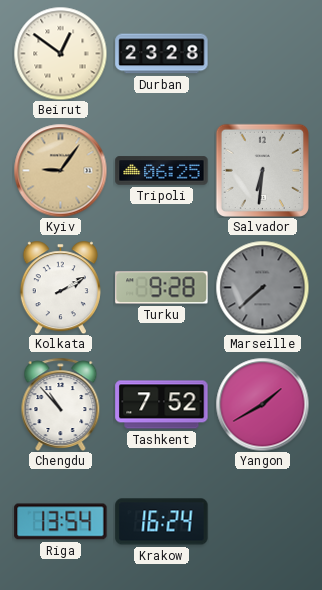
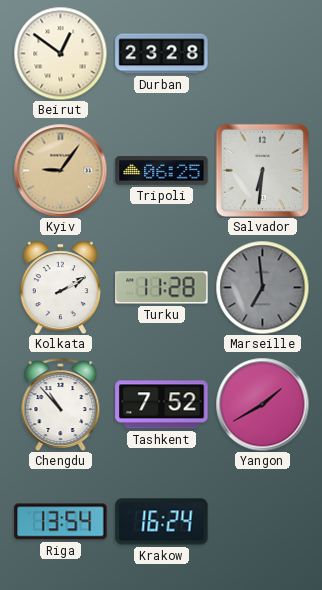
Turku: 9:28 -> 11:28 (162, 288)
Marseille: 7:38 -> 6:59 (262, 287)
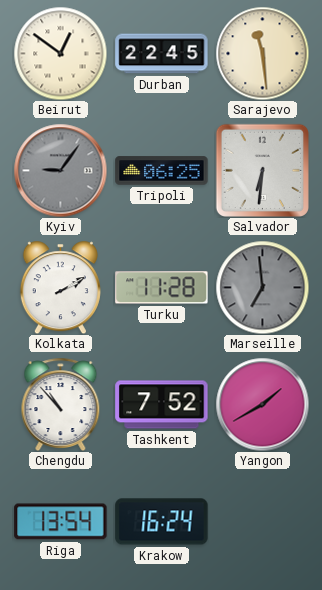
Durban: 23:28 -> 22:45 (162, 54)
Sarajevo: none -> 11:29 (262, 53)
Kyiv dial: champagne -> grey (60, 170)
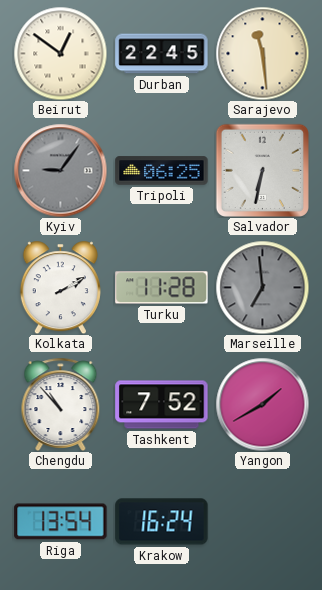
Salvador: 6:31 -> 6:32 (262, 170)
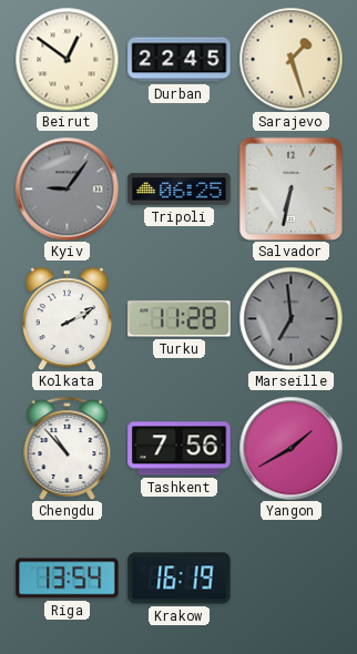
Sarajevo: 11:29 -> 1:27 (290, 59)
Tashkent: 7:52 -> 7:56 (180, 449)
Krakow: 16:24 -> 16:19 (180, 579)
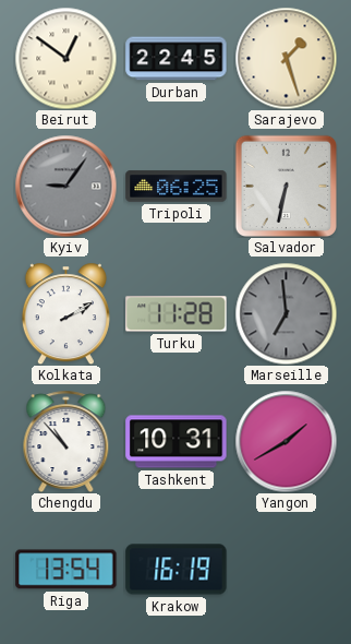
Tashkent: 7:56 -> 10:31 (177, 442)
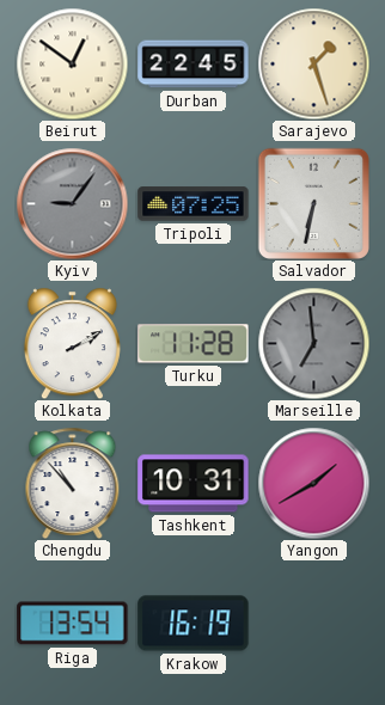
Tripoli: 06:25 -> 07:25 (194, 204)
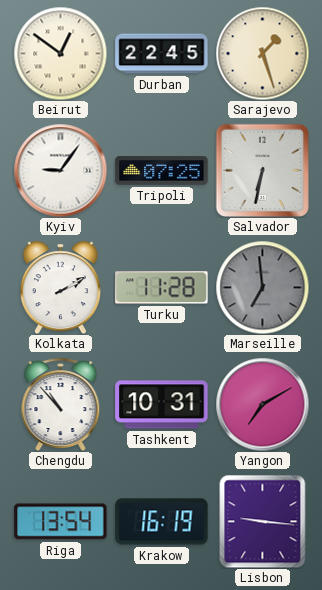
Kyiv dial: grey -> white (60, 170)
Yangon: 1:40 -> 7:10 (262, 404)
Lisbon: none -> 9:16 (263, 521)
